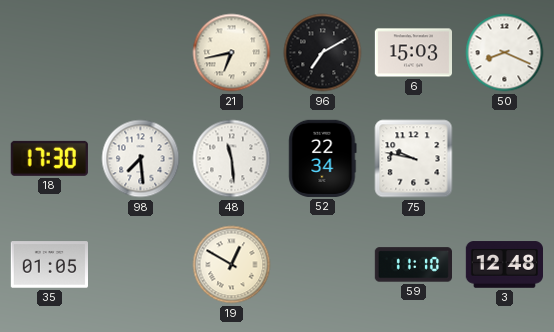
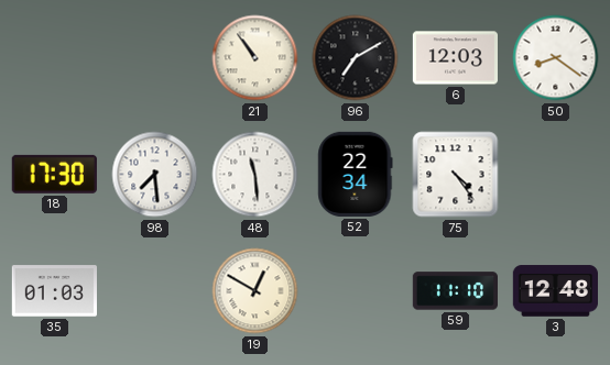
21: 6:43 -> 10:54 (255, 58)
6: 15:03 -> 12:03 (455, 58)
50: 8:19 -> 8:21 (556, 58)
75: 9:47 -> 4:24 (456, 175)
35: 01:05 -> 01:03 (54, 291)
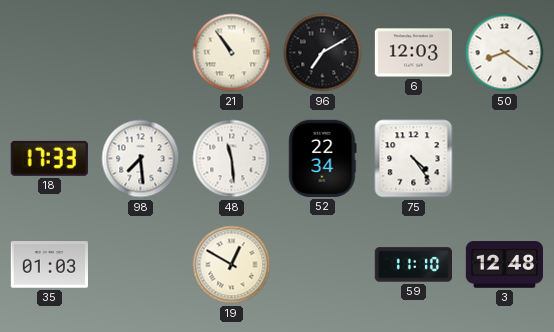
18: 17:30 -> 17:33 (49, 158)
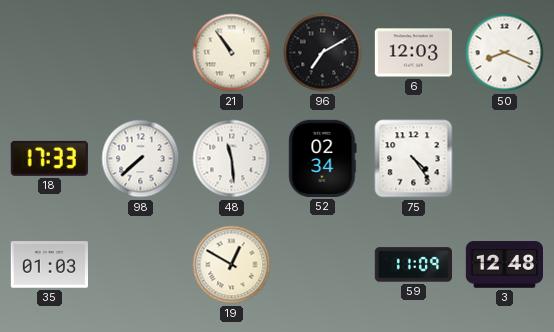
50: 8:21 -> 8:19 (505, 53)
98: 7:29 -> 7:38 (141, 159)
52: 22:34 -> 02:34 (323, 158)
59: 11:10 -> 11:09 (413, 265)
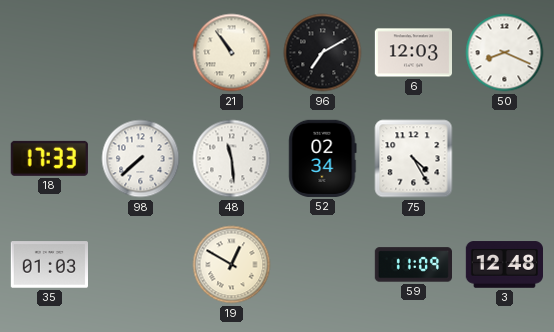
75: 4:24 -> 4:25 (414, 159)
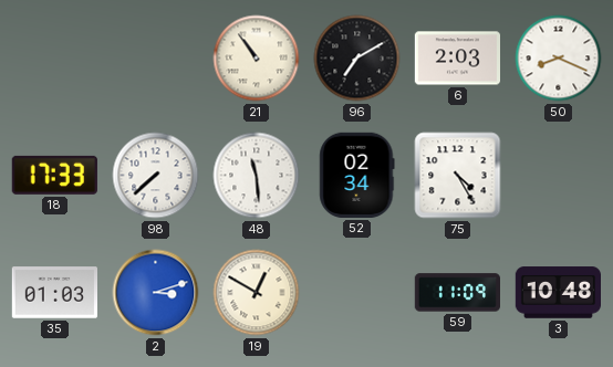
6: 12:03 -> 2:03 (457, 59)
2: none -> 3:12 (156, 293)
3: 12:48 -> 10:48 (558, 293)
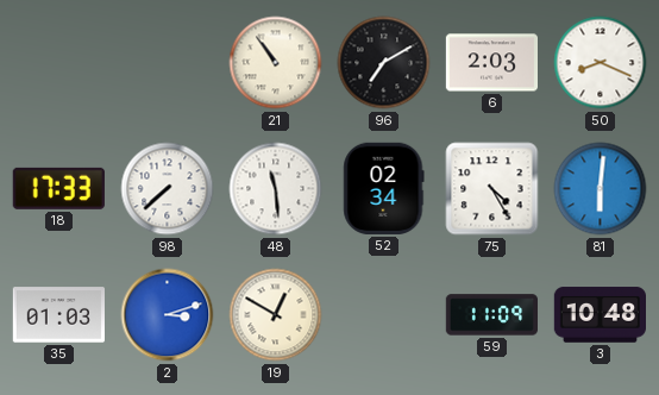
81: none -> 6:01 (601, 189)
